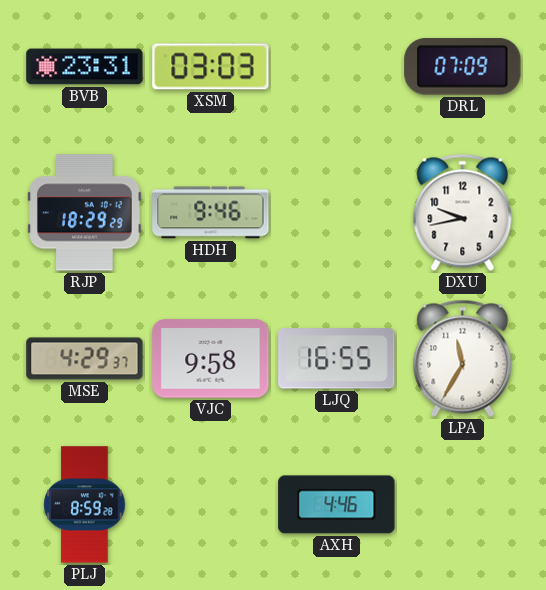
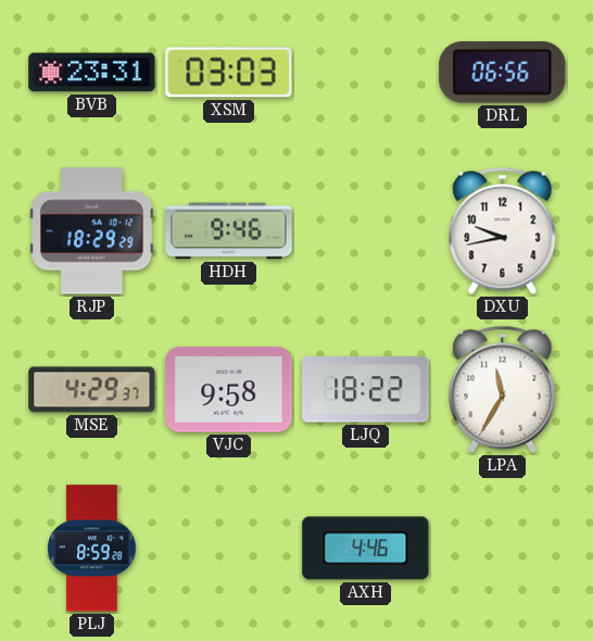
DRL: 07:09 -> 06:56 (503, 73)
LJQ: 16:55 -> 18:22 (366, 390)
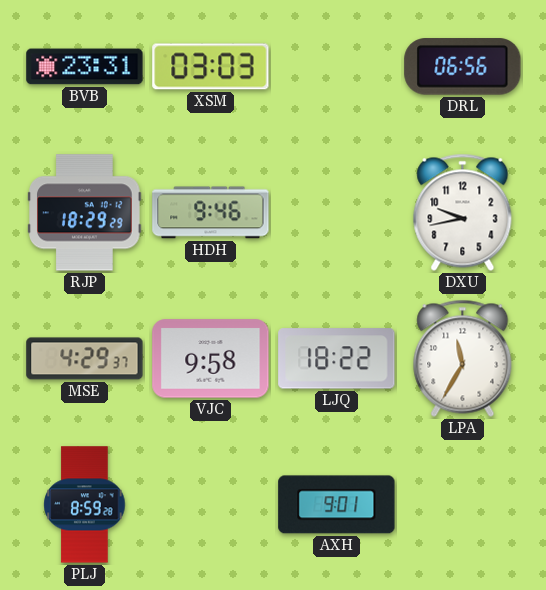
AXH: 4:46 -> 9:01 (337, 505)
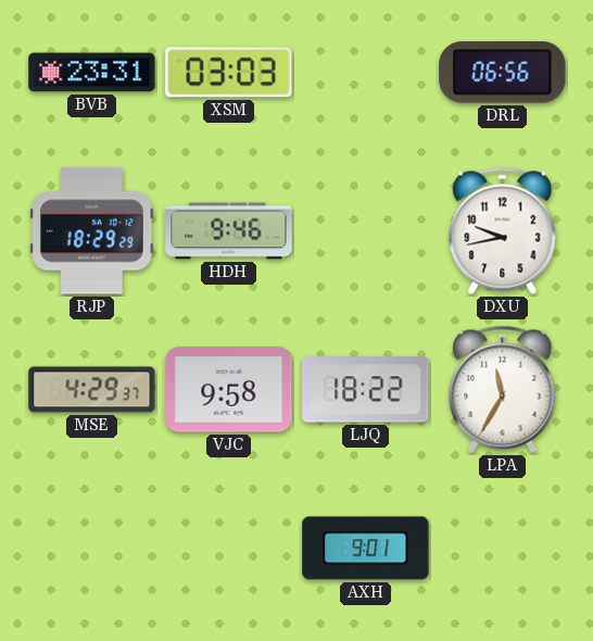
PLJ: 8:59 -> none (85, 505)
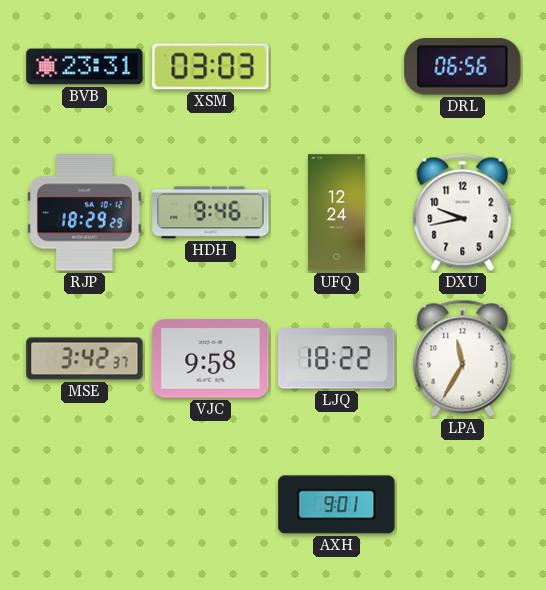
UFQ: none -> 12:24 (337, 213)
MSE: 4:29 -> 3:42 (85, 359)
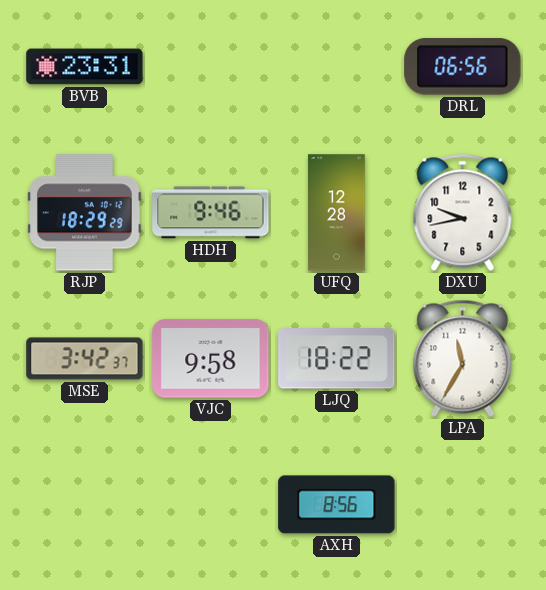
XSM: 03:03 -> none (211, 67)
UFQ: 12:24 -> 12:28 (337, 213)
AXH: 9:01 -> 8:56 (337, 505)
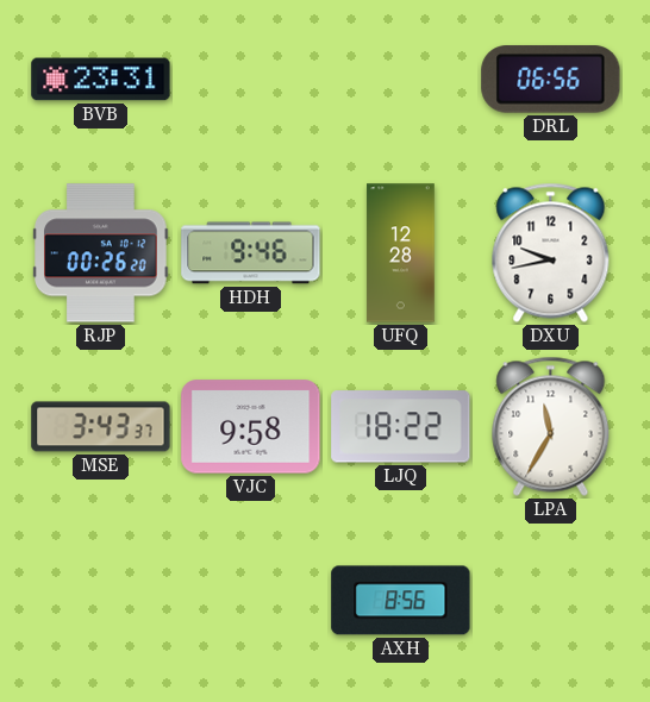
RJP: 18:29 -> 00:26 (101, 253)
MSE: 3:42 -> 3:43 (101, 427)
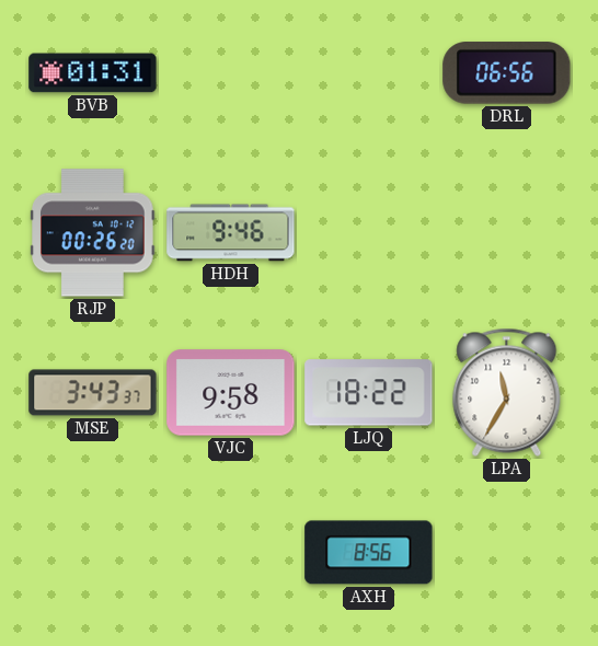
BVB: 23:31 -> 01:31 (93, 73)
UFQ: 12:28 -> none (401, 253)
DXU: 9:43 -> none (551, 252)
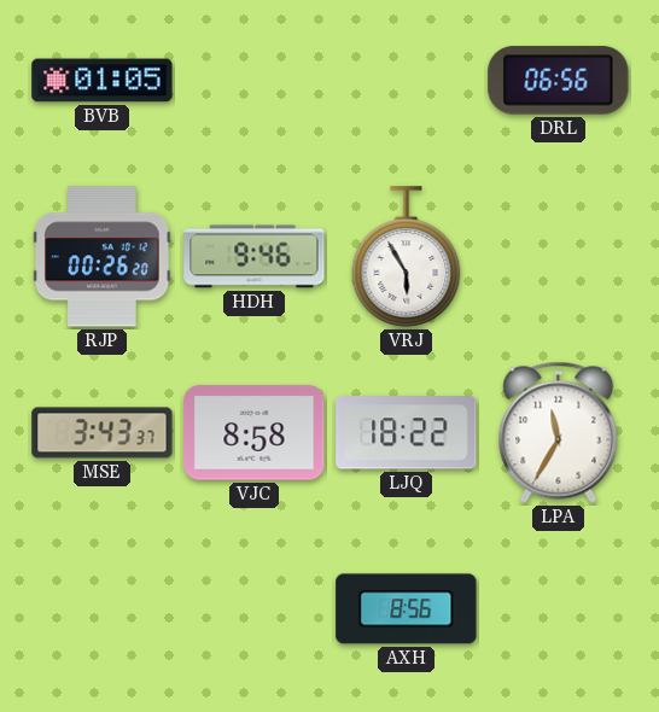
BVB: 01:31 -> 01:05 (103, 81)
VRJ: none -> 5:55 (407, 257)
VJC: 9:58 -> 8:58 (255, 433)
